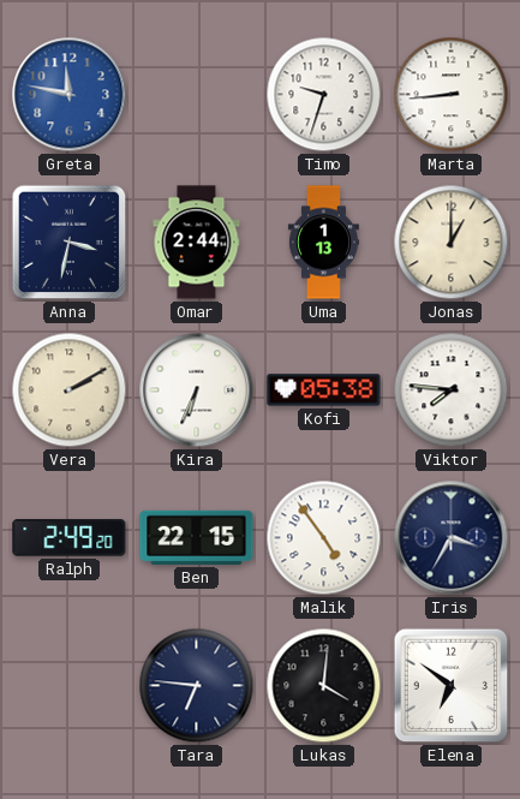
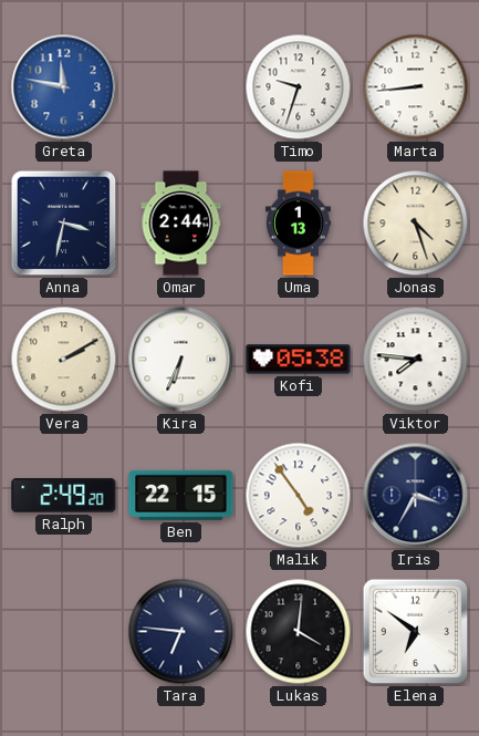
Jonas: 1:00 -> 4:27 (416, 224)
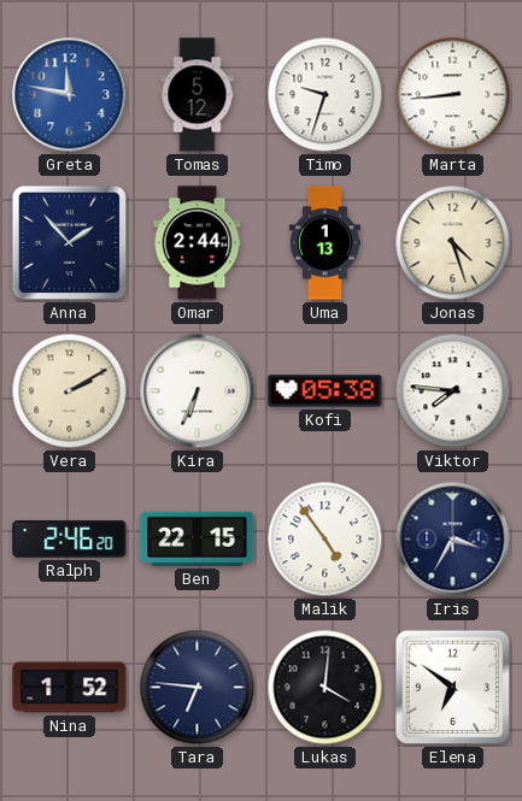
Tomas: none -> 5:12 (198, 95)
Anna: 3:32 -> 1:53 (70, 243)
Ralph: 2:49 -> 2:46 (70, 540)
Nina: none -> 1:52 (70, 688)
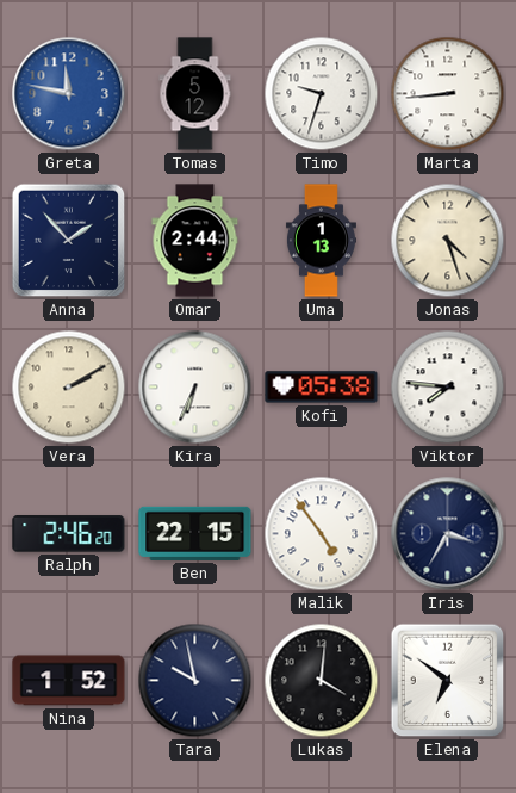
Tara: 6:46 -> 9:58 (195, 681)
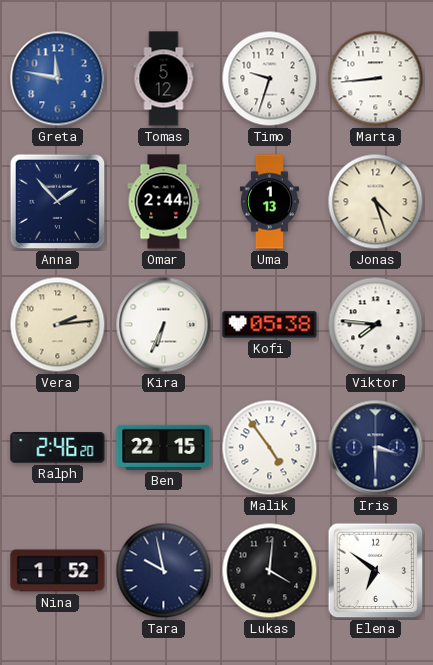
Vera: 2:10 -> 2:14 (58, 325)
Iris: 3:35 -> 3:30 (376, 448)
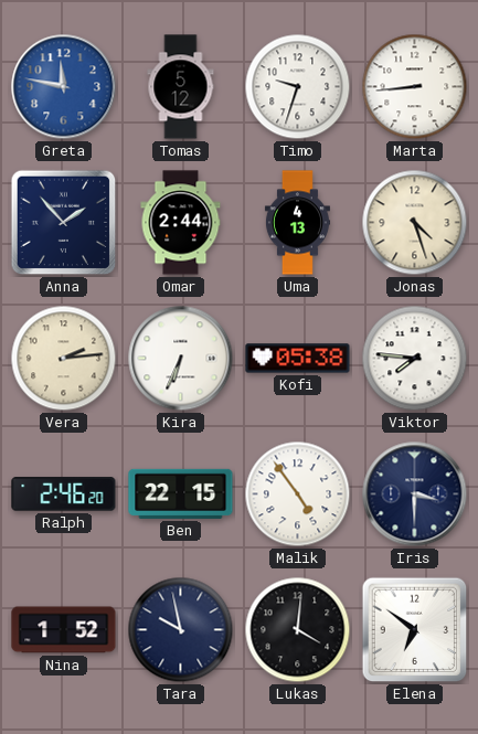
Uma: 1:13 -> 4:13 (297, 223)
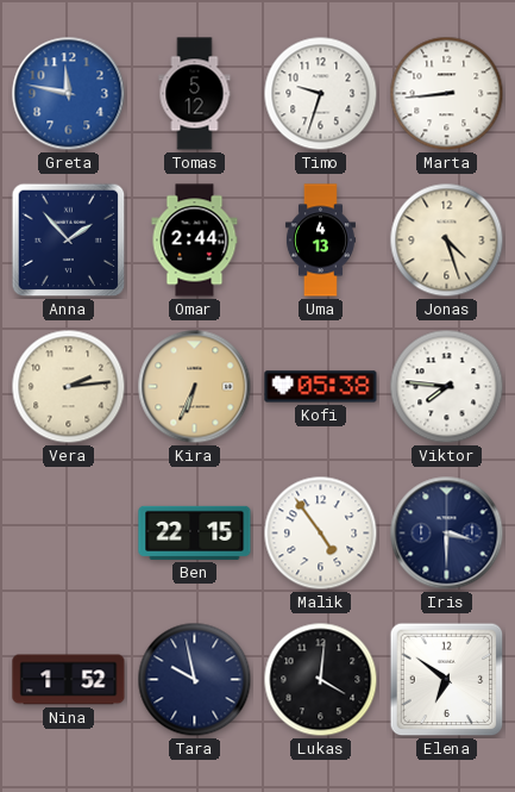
Kira dial: white -> champagne (195, 387)
Ralph: 2:46 -> none (64, 494)
